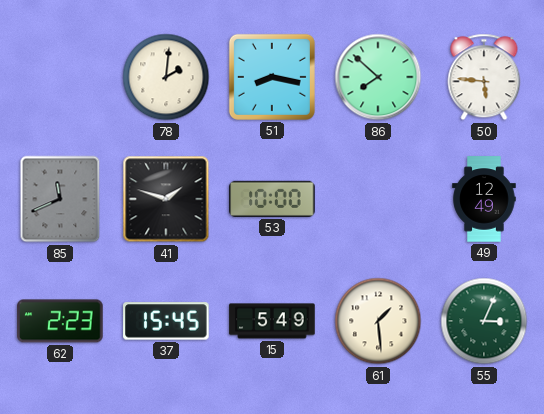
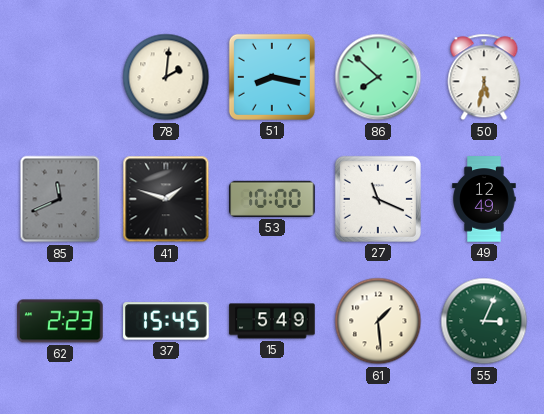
50: 5:46 -> 5:32 (484, 77)
27: none -> 11:19 (378, 199)
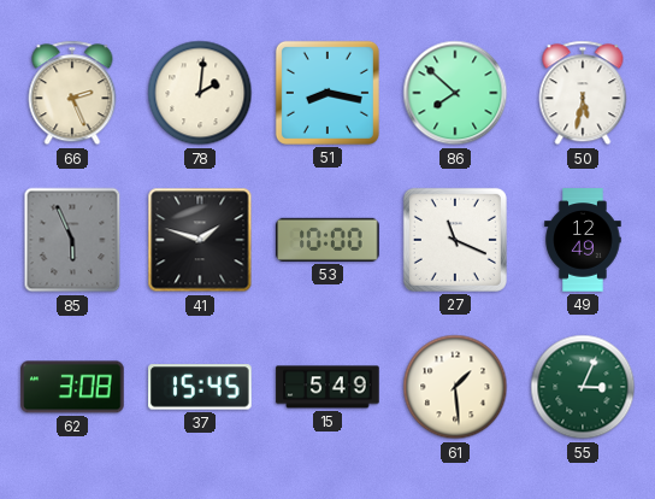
66: none -> 2:26 (72, 93)
85: 11:41 -> 5:56 (72, 240)
62: 2:23 -> 3:08 (72, 387)
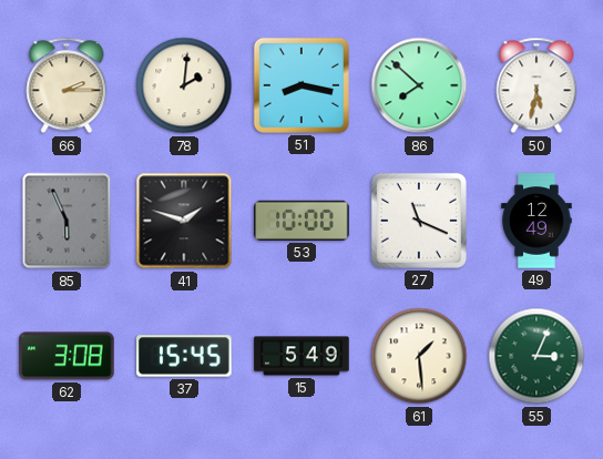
66: 2:26 -> 2:15 (67, 85)
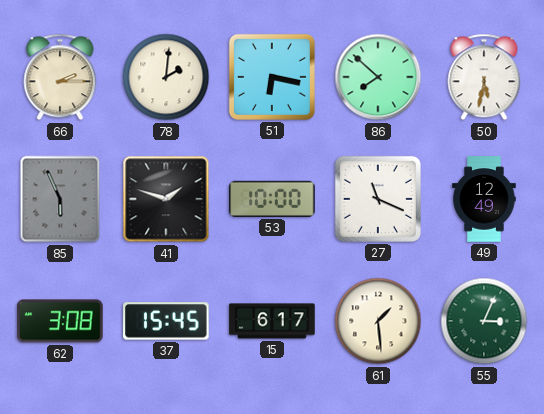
51: 8:17 -> 6:17 (272, 77)
15: 5:49 -> 6:17 (272, 321)
